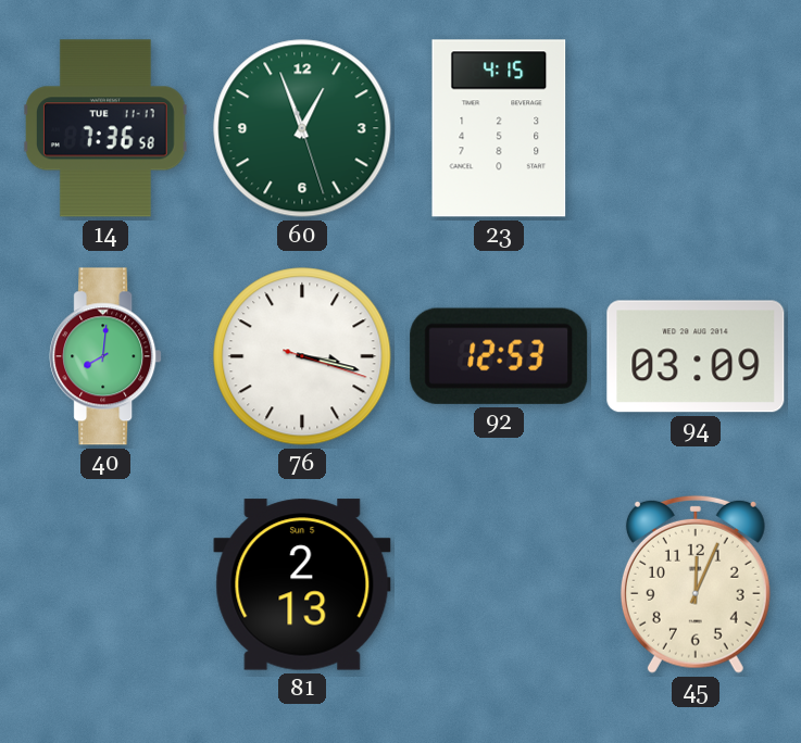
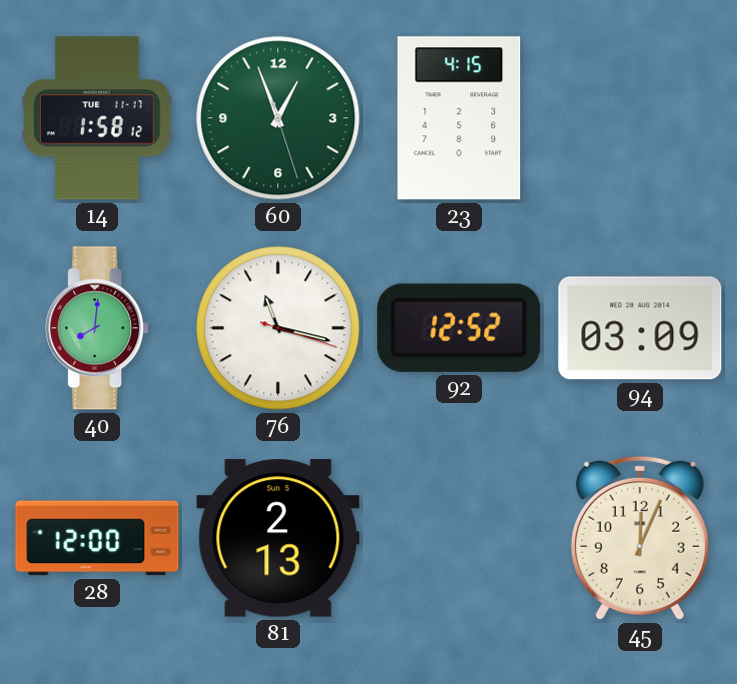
14: 7:36 -> 1:58 (97, 118)
76: 3:17 -> 11:17 (278, 328)
92: 12:53 -> 12:52 (459, 328)
28: none -> 12:00 (97, 538)
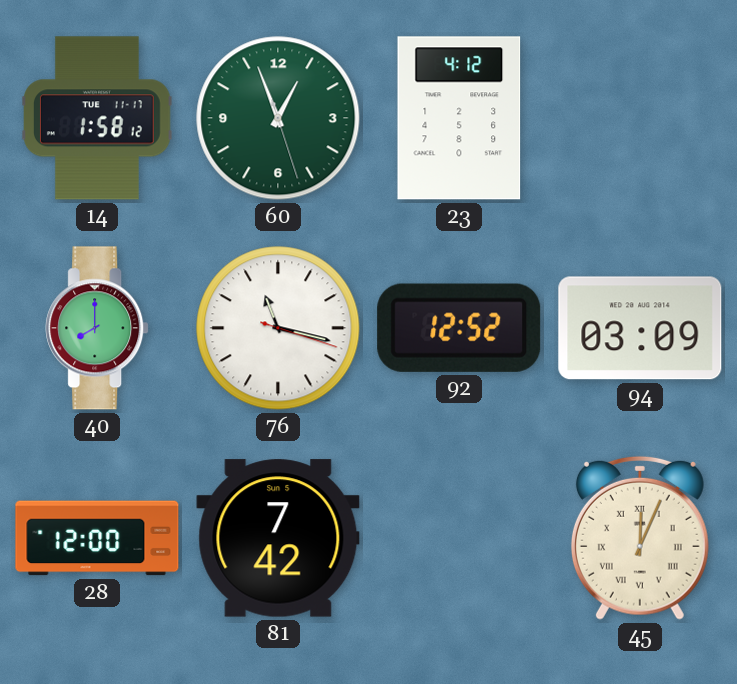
23: 4:15 -> 4:12 (459, 118)
40: 8:01 -> 8:00 (97, 328)
81: 2:13 -> 7:42 (278, 538)
45 numerals: Arabic -> Roman (640, 538)
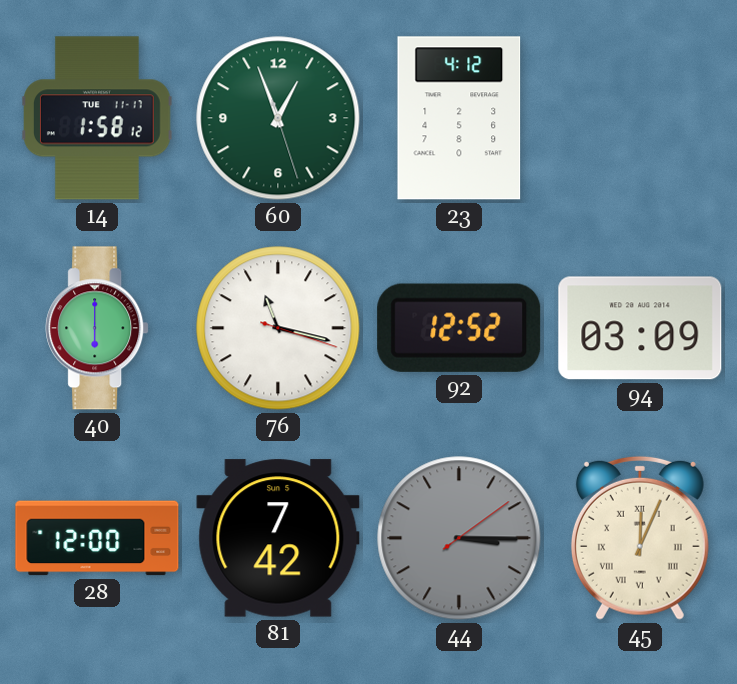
40: 8:00 -> 6:00 (97, 328)
44: none -> 3:15 (459, 538)
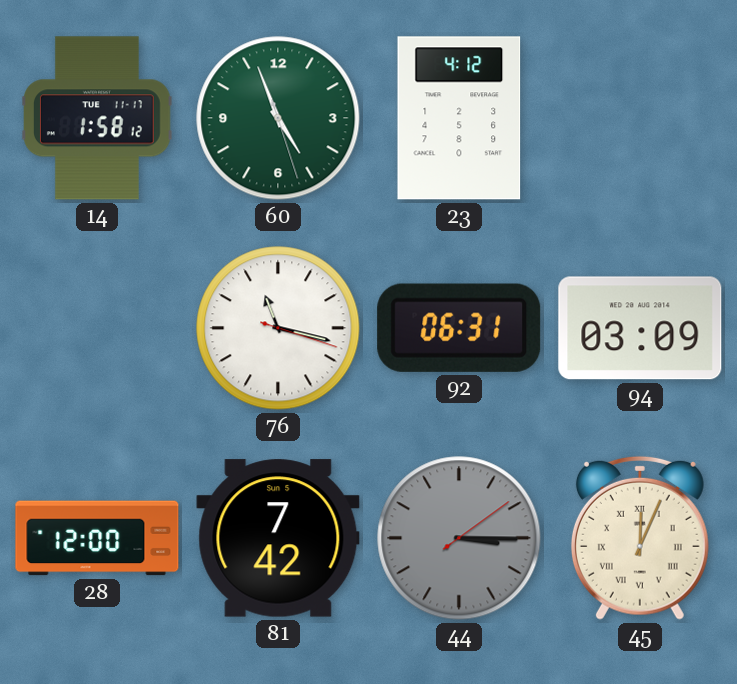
60: 12:56 -> 4:56 (278, 118)
40: 6:00 -> none (97, 328)
92: 12:52 -> 06:31 (459, 328)
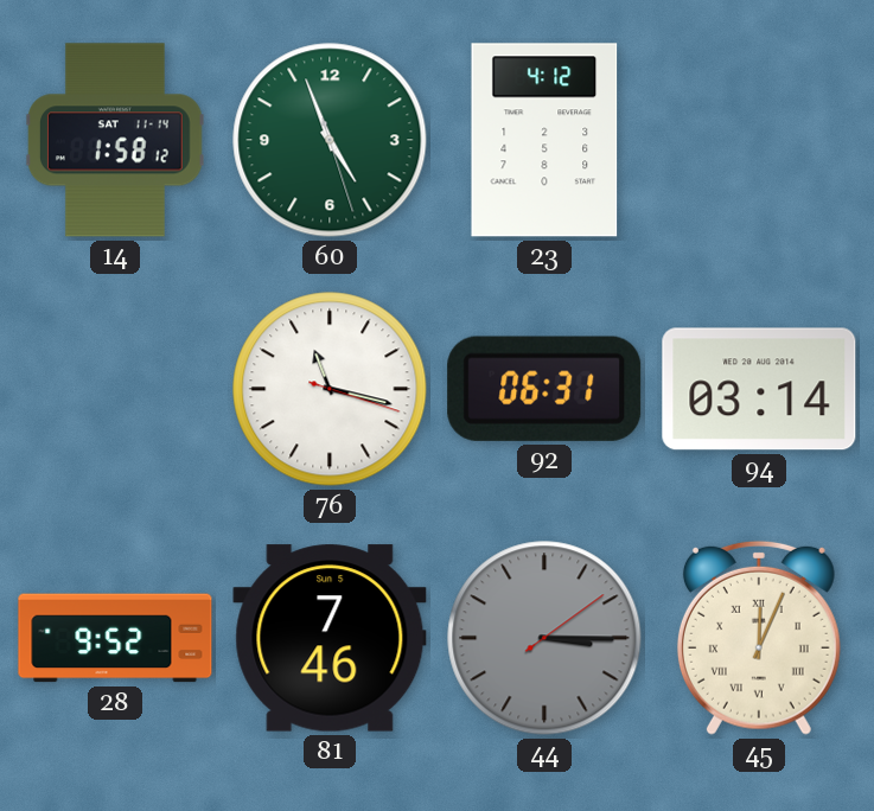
14 date: TUE 11-17 -> SAT 11-14 (115, 140)
94: 03:09 -> 03:14 (759, 389)
28: 12:00 -> 9:52 (115, 638)
81: 7:42 -> 7:46 (330, 638)
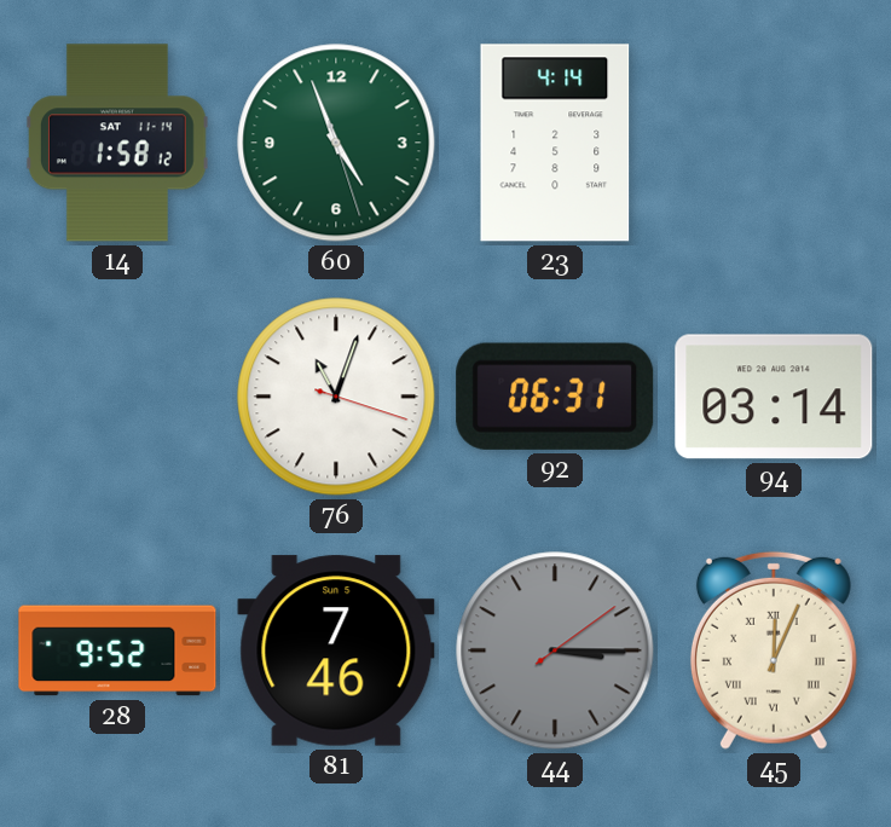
23: 4:12 -> 4:14 (555, 143)
76: 11:17 -> 11:03 (336, 397)
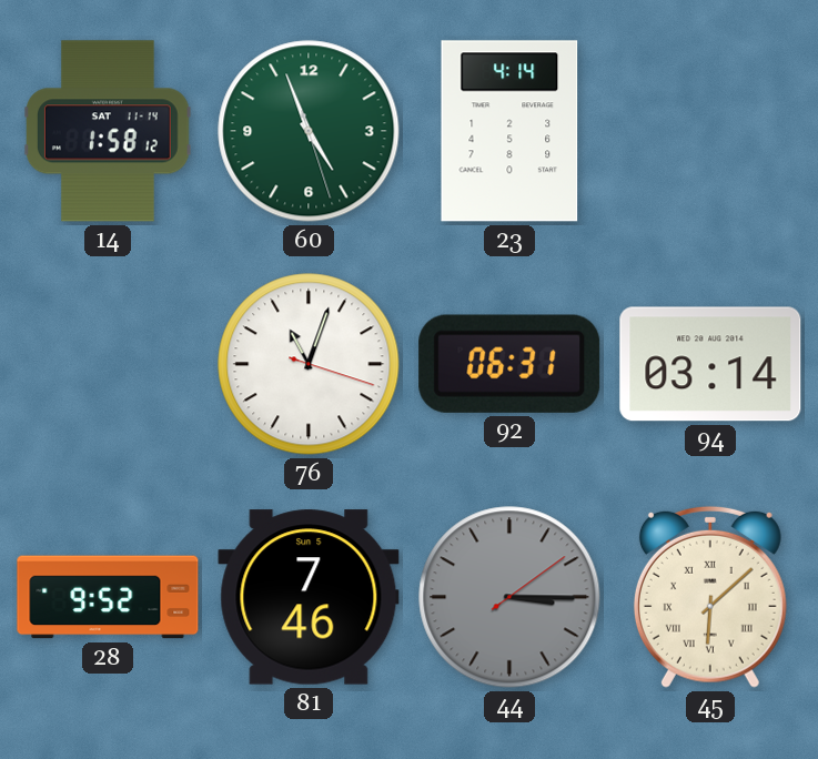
45: 12:04 -> 6:08 (710, 597)
